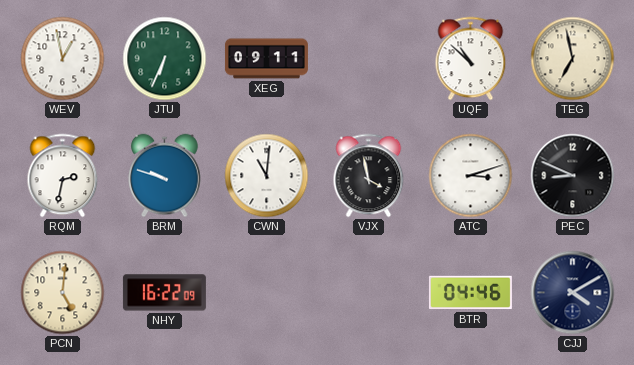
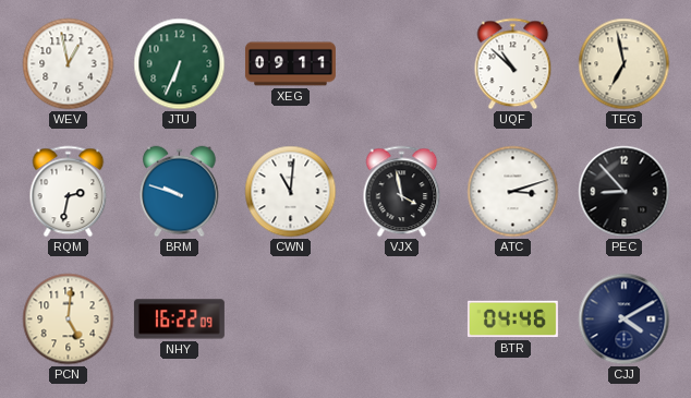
PEC: 8:49 -> 8:53 (625, 192)
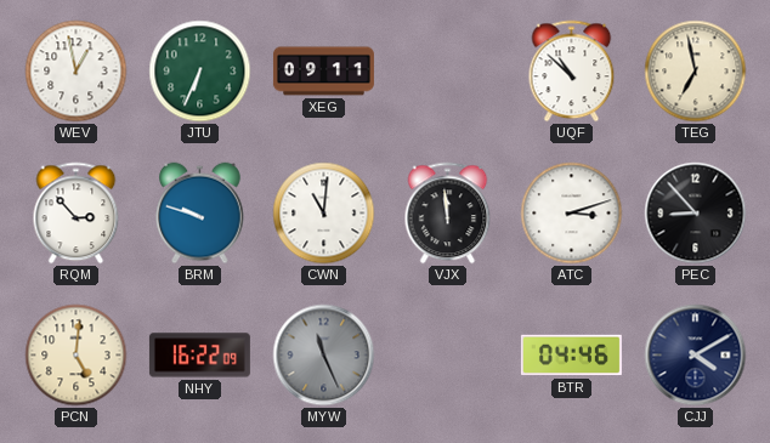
RQM: 2:32 -> 2:53 (77, 214)
VJX: 3:58 -> 11:59 (448, 214)
MYW: none -> 11:26 (324, 356)
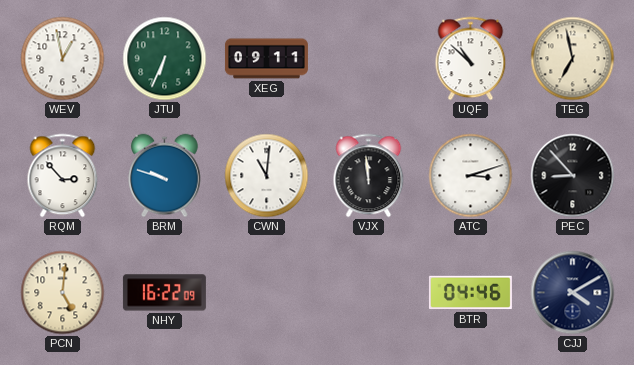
MYW: 11:26 -> none (324, 356)
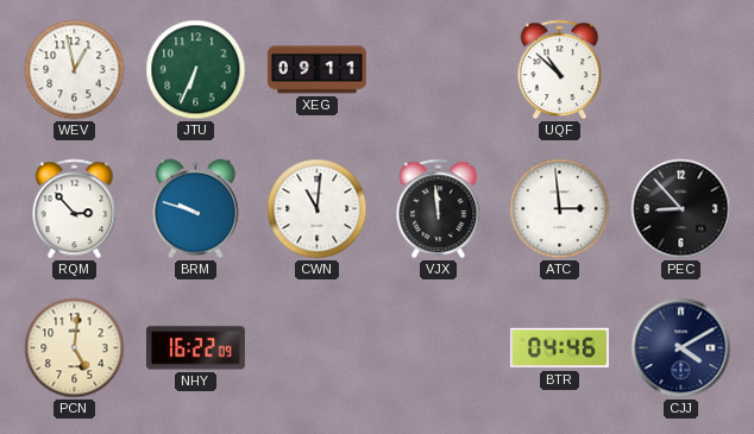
TEG: 6:58 -> none (573, 59)
ATC: 3:12 -> 2:59 (560, 209)
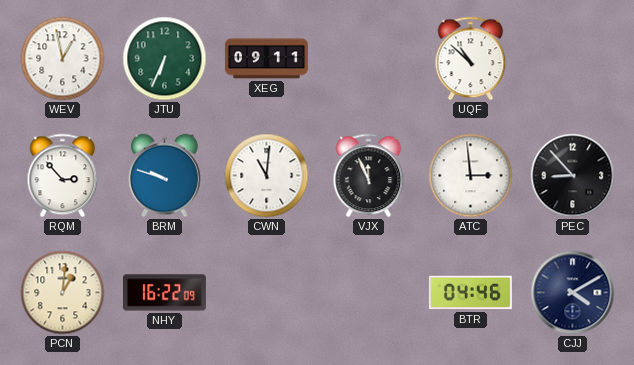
VJX: 11:59 -> 11:56 (369, 176)
PCN: 5:01 -> 1:01 (63, 293)
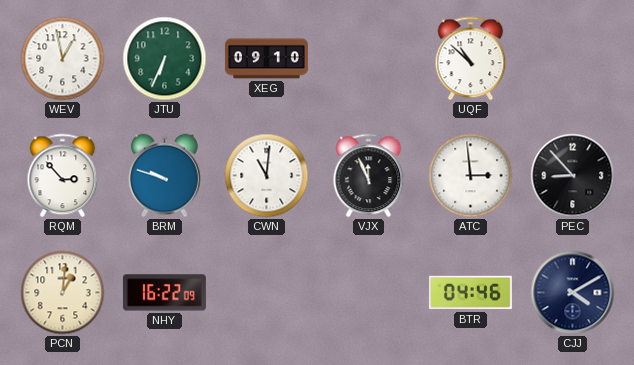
XEG: 09:11 -> 09:10 (266, 59)
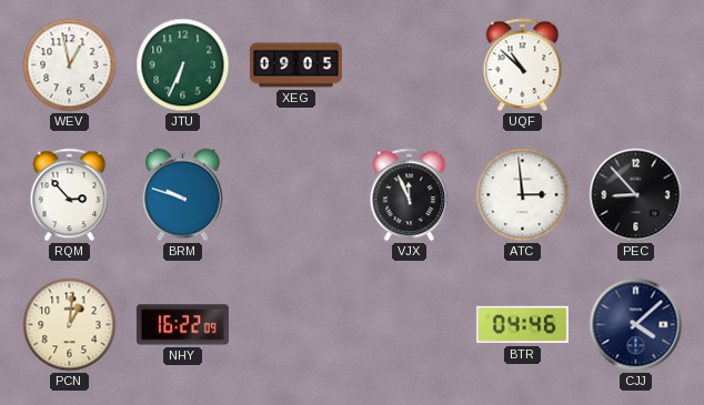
XEG: 09:10 -> 09:05 (295, 65)
CWN: 11:01 -> none (267, 176)
CJJ: 4:10 -> 4:08 (636, 325)
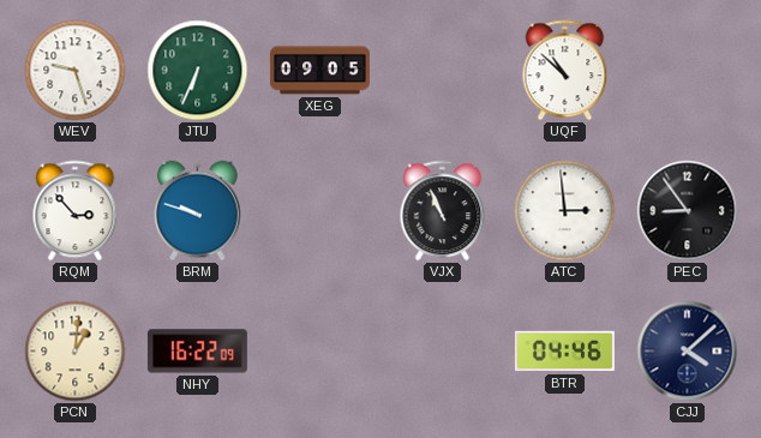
WEV: 12:58 -> 9:27 (76, 71)
VJX: 11:56 -> 10:56 (443, 211)
PEC: 8:53 -> 8:54 (688, 211)
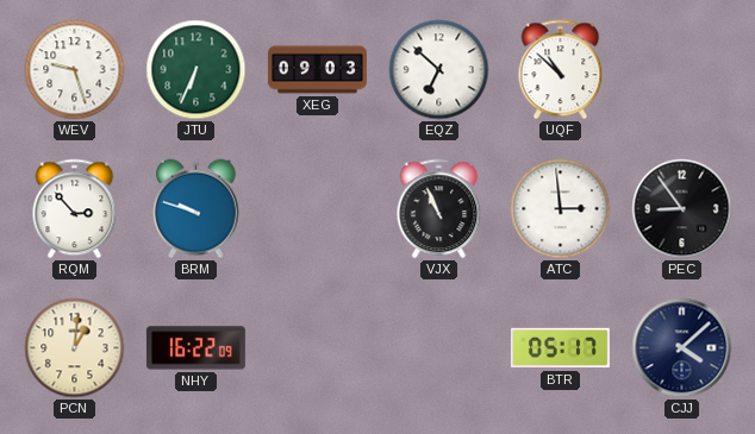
XEG: 09:05 -> 09:03 (317, 70)
EQZ: none -> 6:52 (439, 70)
BTR: 04:46 -> 05:17 (560, 348)
